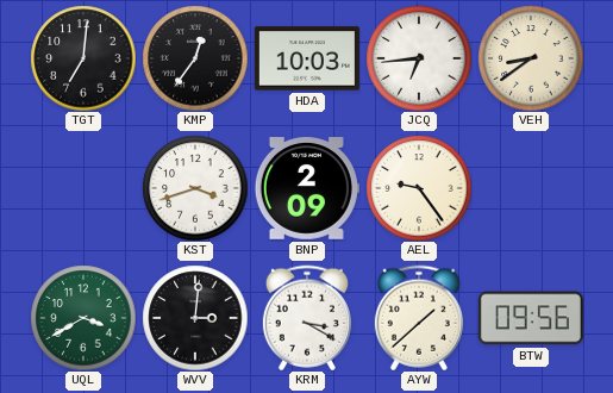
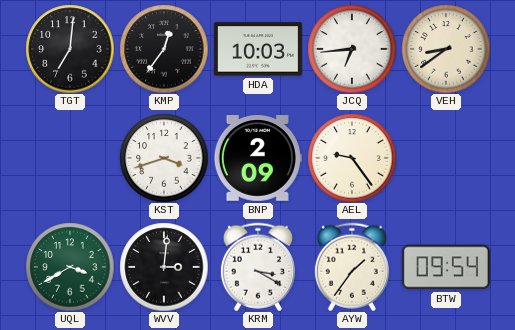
AYW: 1:38 -> 1:36 (352, 267)
BTW: 09:56 -> 09:54 (446, 267)
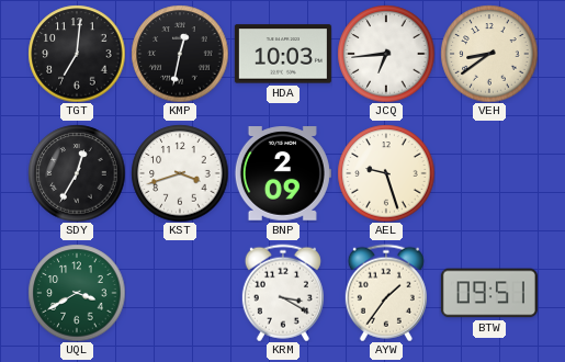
KMP: 12:36 -> 12:32 (180, 54)
SDY: none -> 12:35 (77, 173)
AEL: 9:24 -> 9:27 (386, 173)
WVV: 3:01 -> none (164, 267)
BTW: 09:54 -> 09:51 (489, 293)
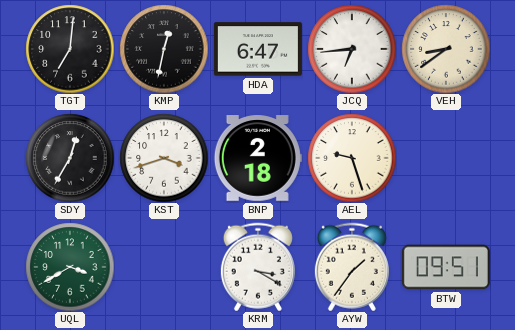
HDA: 10:03 -> 6:47 (258, 49)
BNP: 2:09 -> 2:18 (258, 158)
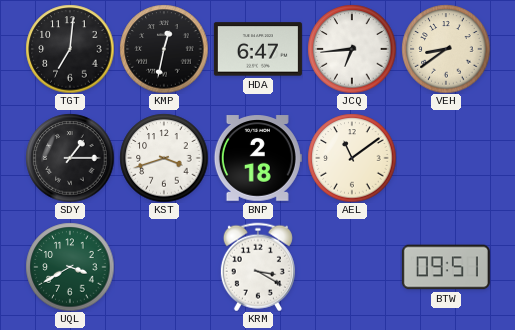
SDY: 12:35 -> 1:15 (70, 158)
AEL: 9:27 -> 11:09 (352, 158)
AYW: 1:36 -> none (352, 267)
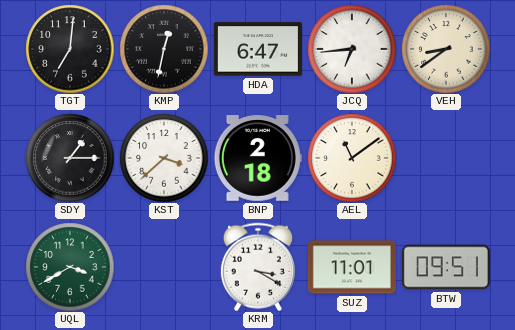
KST: 3:42 -> 3:38 (164, 158)
SUZ: none -> 11:01 (352, 267)
